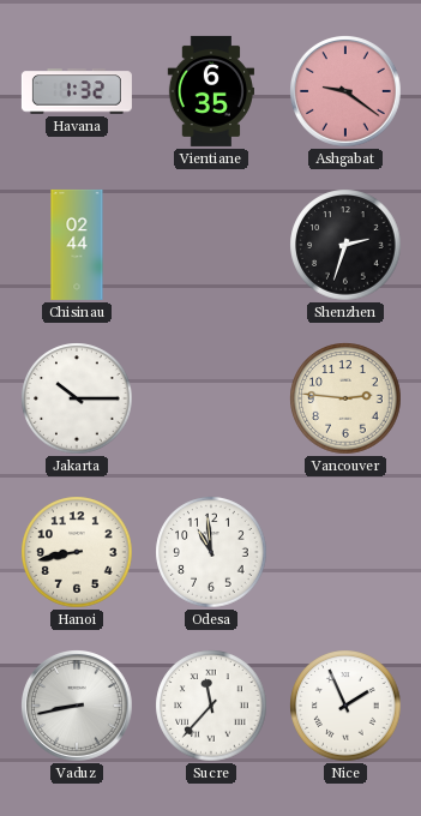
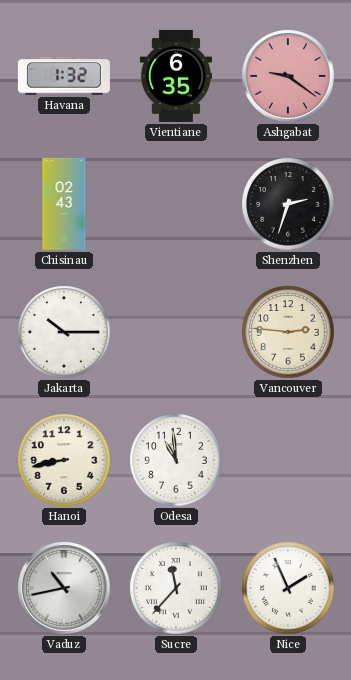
Chisinau: 02:44 -> 02:43 (64, 204)
Vaduz: 8:43 -> 10:43 (65, 589)
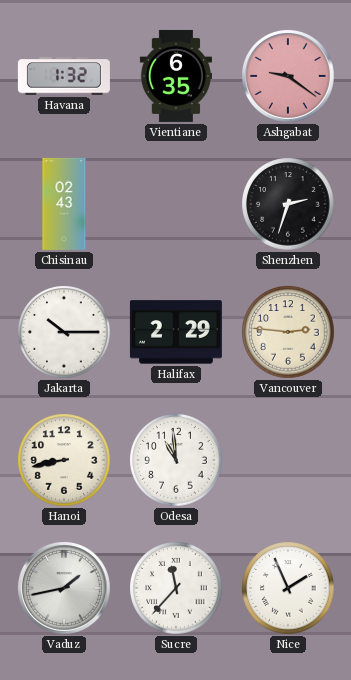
Halifax: none -> 2:29 (176, 332)
Vaduz: 10:43 -> 1:43 (65, 589)
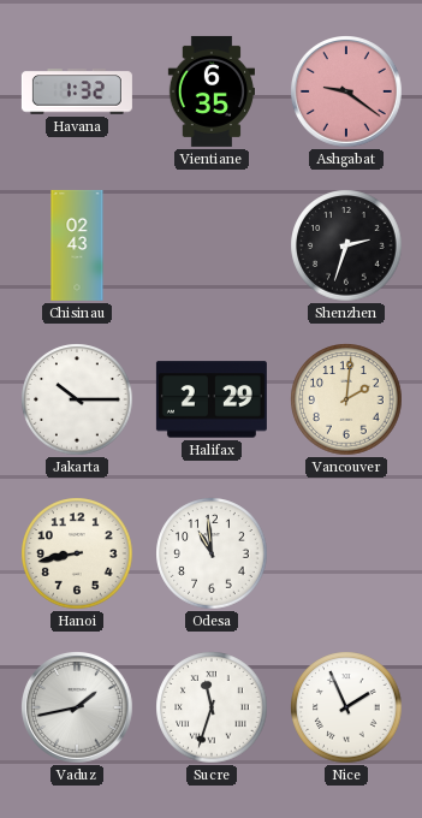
Vancouver: 2:46 -> 2:01 (346, 399)
Sucre: 11:37 -> 11:33 (212, 707)
